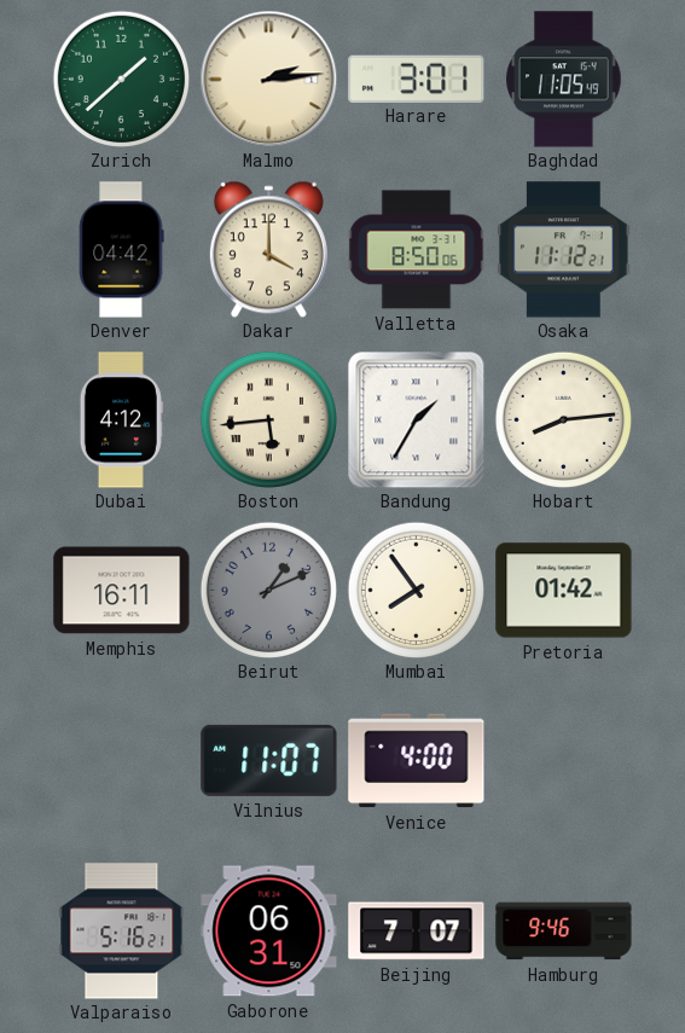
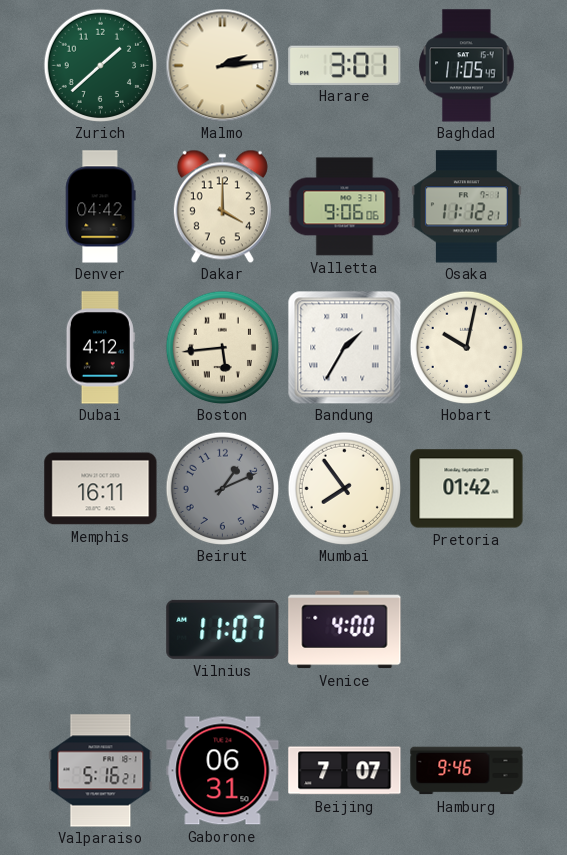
Valletta: 8:50 -> 9:06 (344, 207)
Hobart: 8:14 -> 10:02 (466, 347)
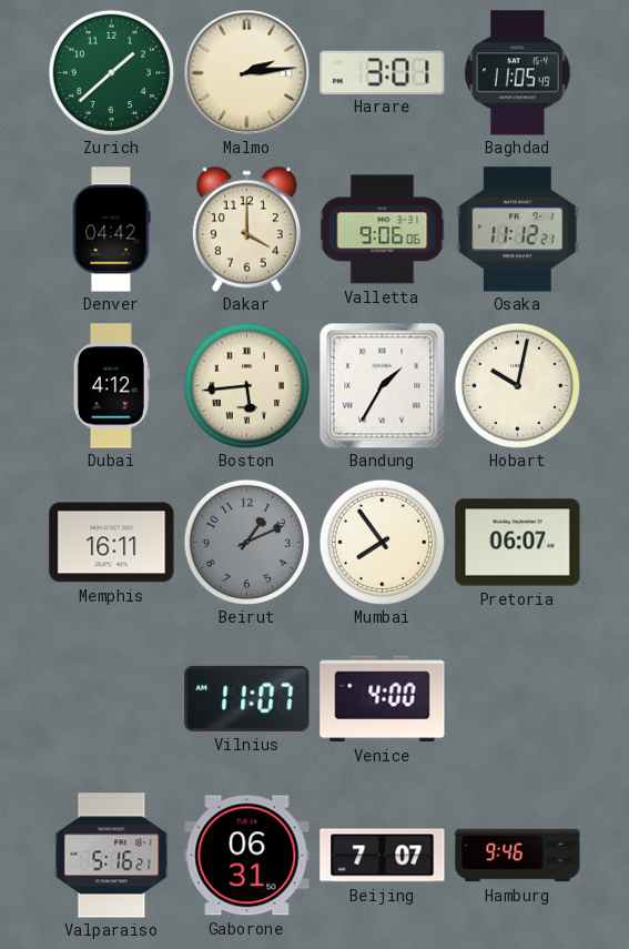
Pretoria: 01:42 -> 06:07 (518, 543)
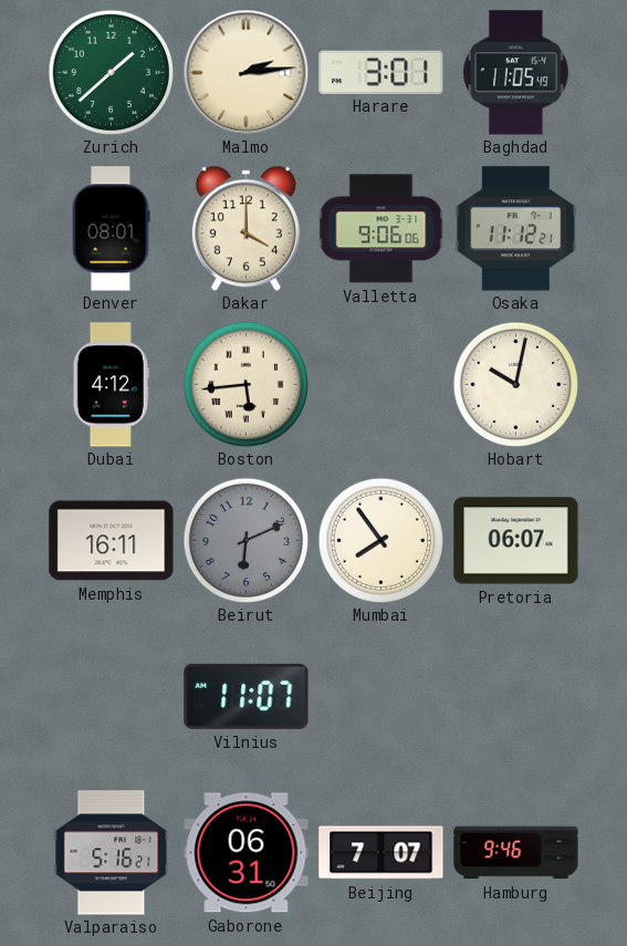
Denver: 04:42 -> 08:01 (112, 229)
Bandung: 1:35 -> none (382, 385)
Beirut: 1:11 -> 6:11 (245, 540)
Venice: 4:00 -> none (383, 699)
